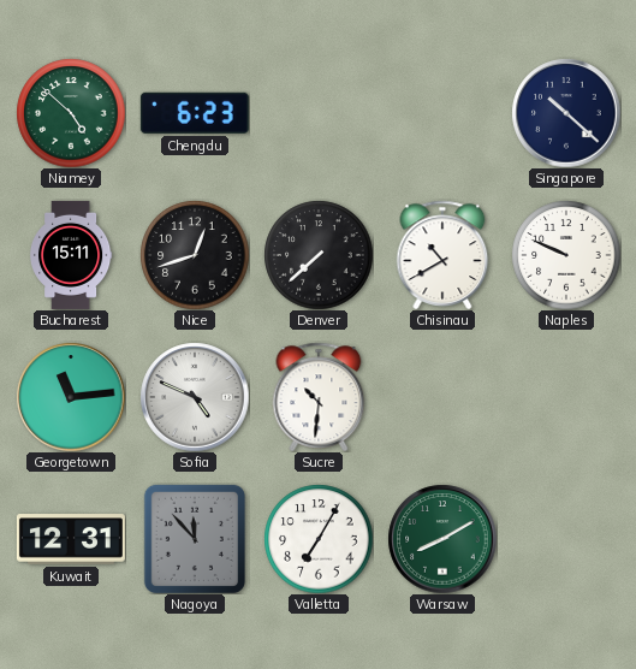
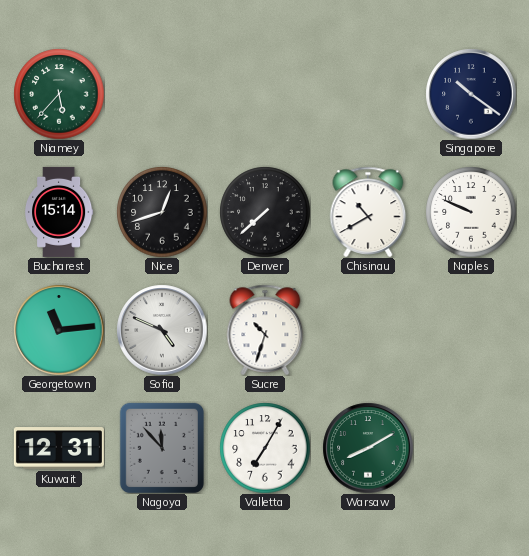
Niamey: 4:52 -> 5:37 (59, 94)
Chengdu: 6:23 -> none (195, 113)
Singapore: 10:22 -> 10:21 (471, 94)
Bucharest: 15:11 -> 15:14 (59, 212)
Sucre: 10:31 -> 10:33 (265, 330)
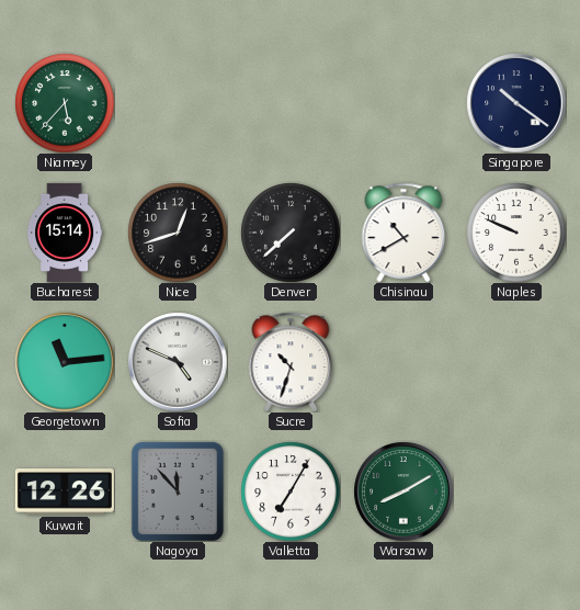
Kuwait: 12:31 -> 12:26 (65, 492)
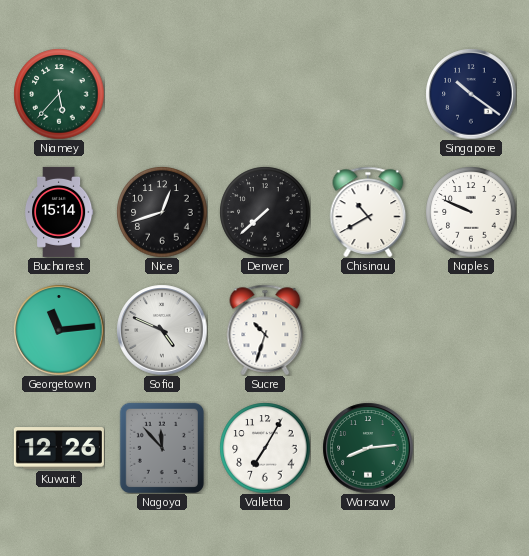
Warsaw: 8:10 -> 8:14 (368, 448)
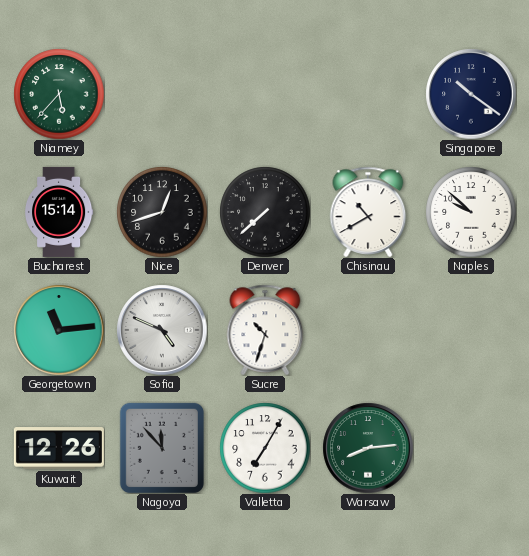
Naples: 9:49 -> 9:52 (471, 212)
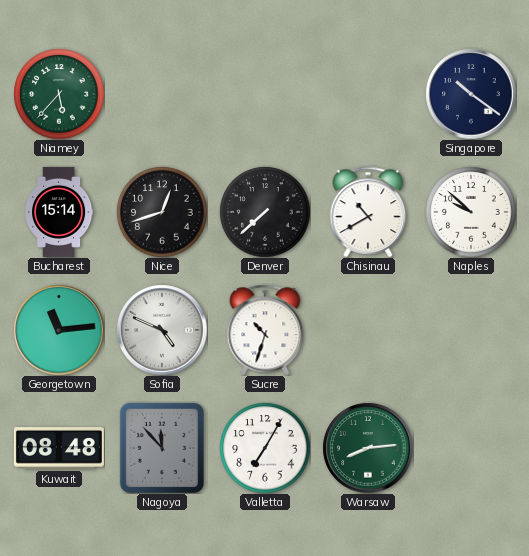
Kuwait: 12:26 -> 08:48 (59, 448)
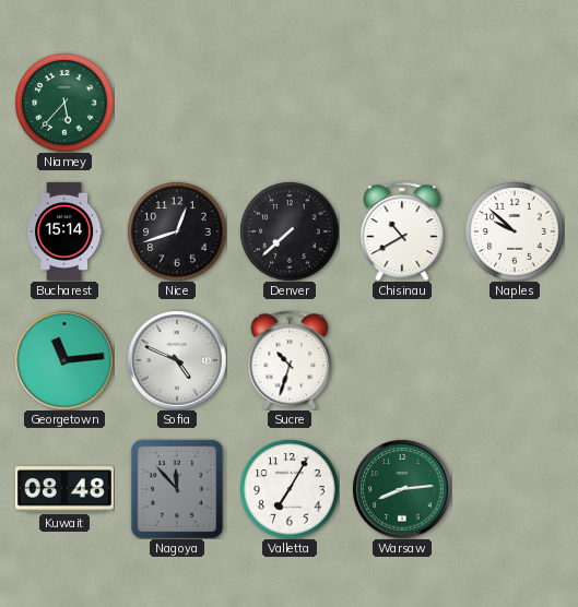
Singapore: 10:21 -> none (471, 94)
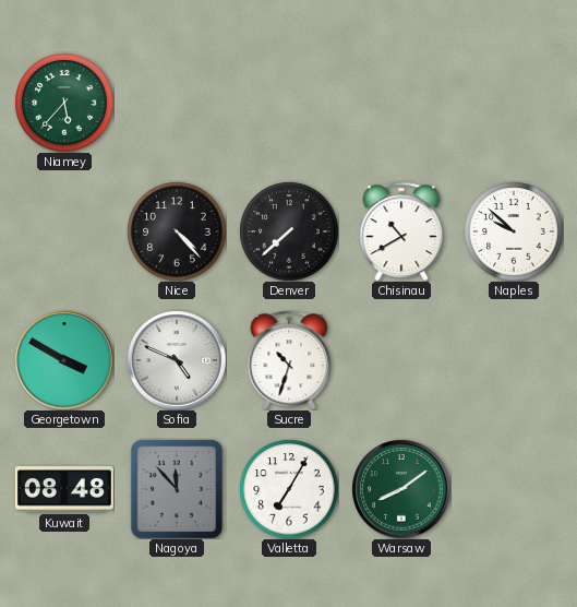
Bucharest: 15:14 -> none (64, 231)
Nice: 12:42 -> 4:23 (177, 231)
Georgetown: 11:14 -> 3:50 (64, 360)
Warsaw: 8:14 -> 8:09 (401, 489)
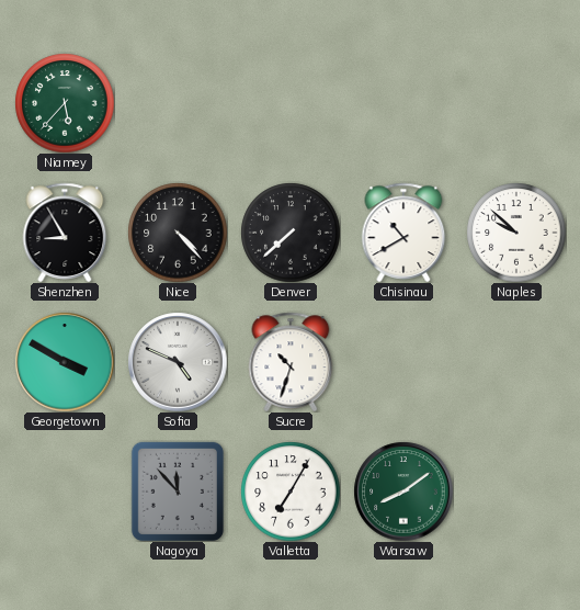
Shenzhen: none -> 8:55 (65, 233)
Kuwait: 08:48 -> none (64, 489)
